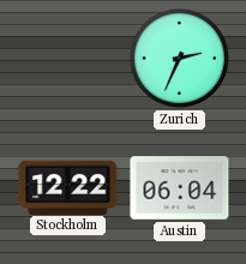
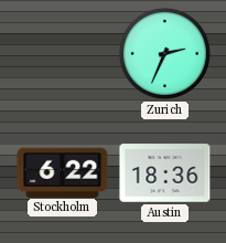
Stockholm: 12:22 -> 6:22 (63, 172)
Austin: 06:04 -> 18:36 (165, 173)
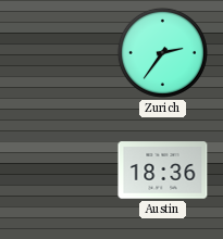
Zurich: 2:34 -> 2:36 (162, 52)
Stockholm: 6:22 -> none (63, 172)
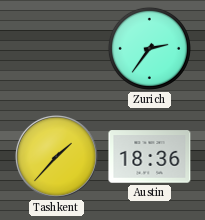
Tashkent: none -> 1:37 (56, 156)
